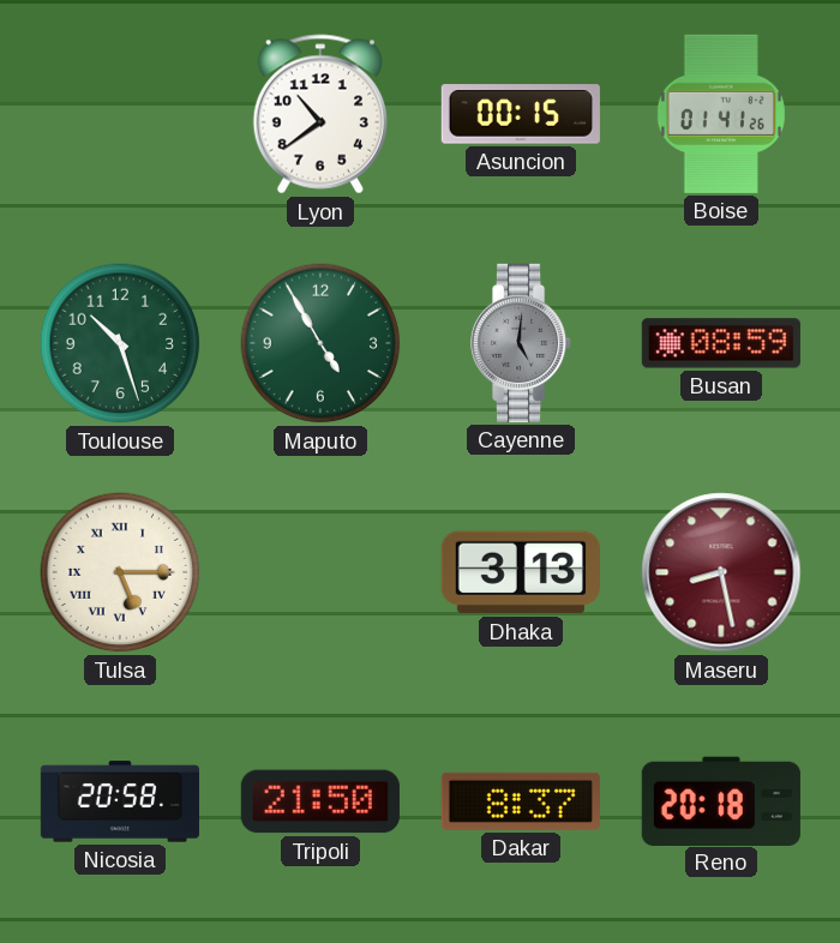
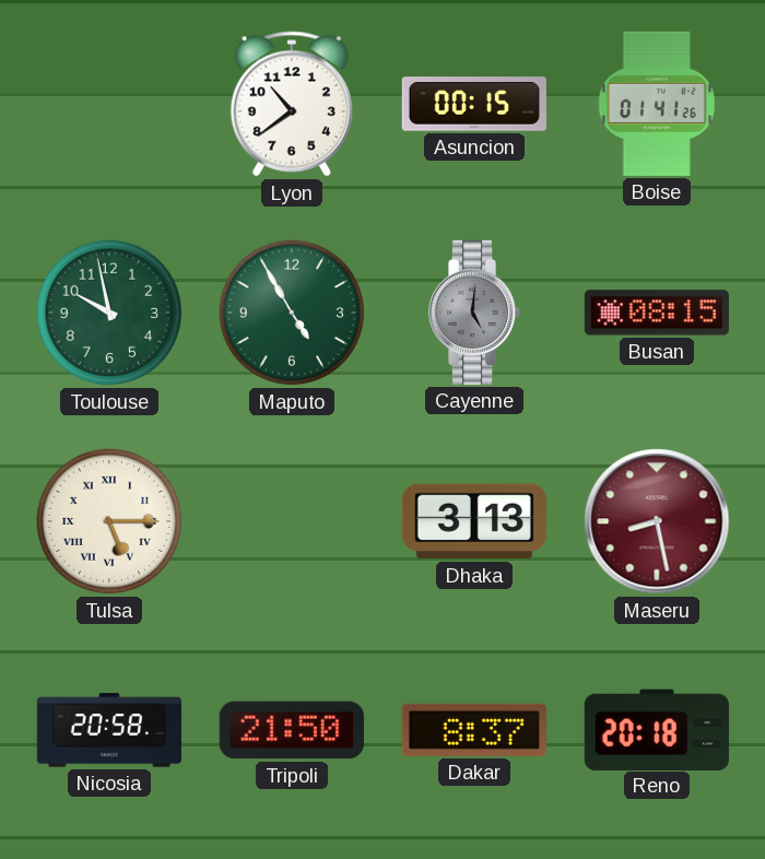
Toulouse: 10:27 -> 9:58 (109, 313)
Busan: 08:59 -> 08:15 (657, 313)
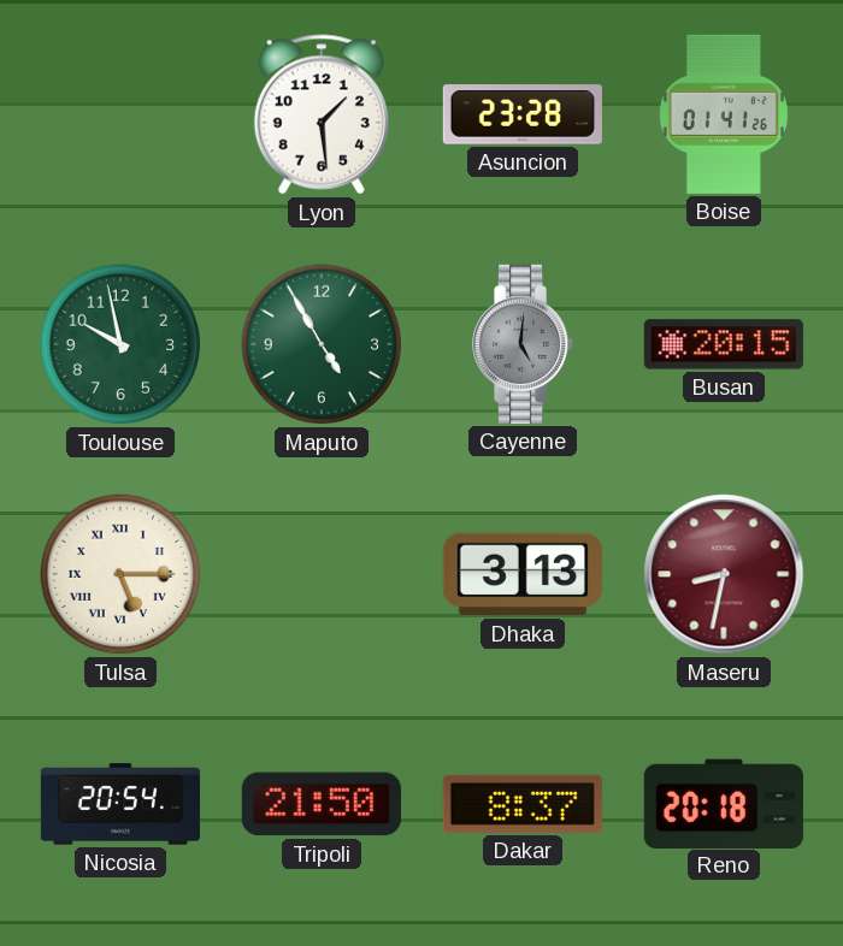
Lyon: 10:39 -> 1:29 (322, 114)
Asuncion: 00:15 -> 23:28 (523, 114)
Busan: 08:15 -> 20:15 (724, 344)
Maseru: 8:28 -> 8:32 (724, 574)
Nicosia: 20:58 -> 20:54 (120, 804)
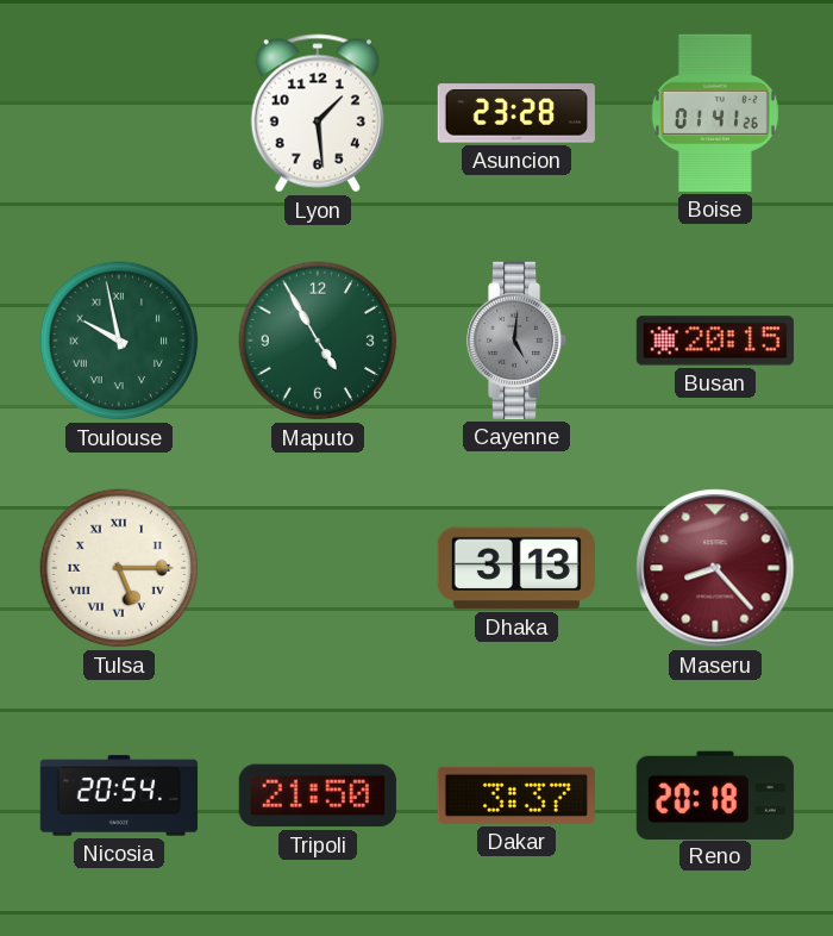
Toulouse numerals: Arabic -> Roman (119, 341)
Maseru: 8:32 -> 8:23 (715, 568)
Dakar: 8:37 -> 3:37 (516, 795)
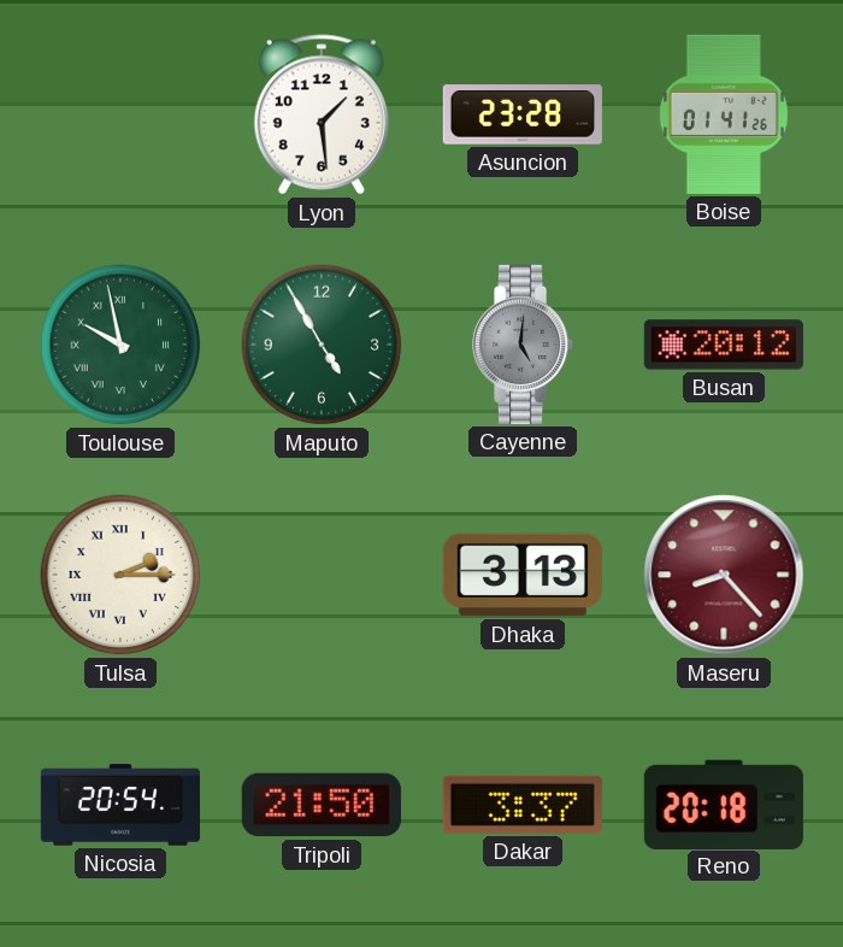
Busan: 20:15 -> 20:12 (724, 345)
Tulsa: 5:15 -> 2:15 (120, 575)
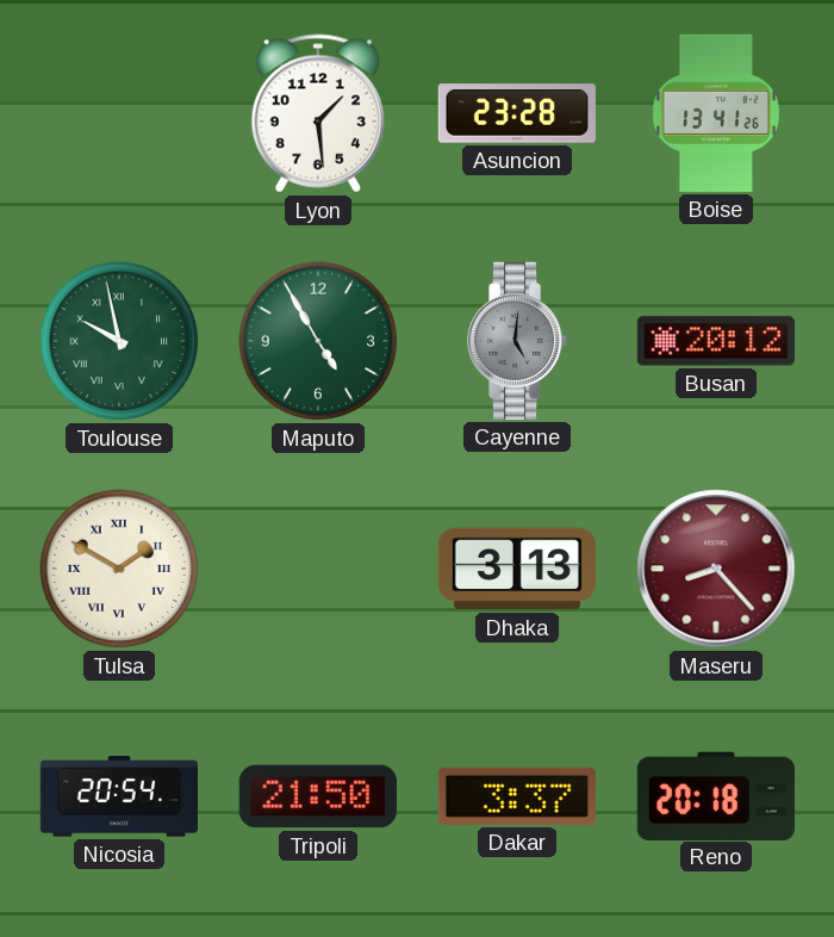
Boise: 01:41 -> 13:41 (716, 113)
Tulsa: 2:15 -> 1:50 (119, 569)
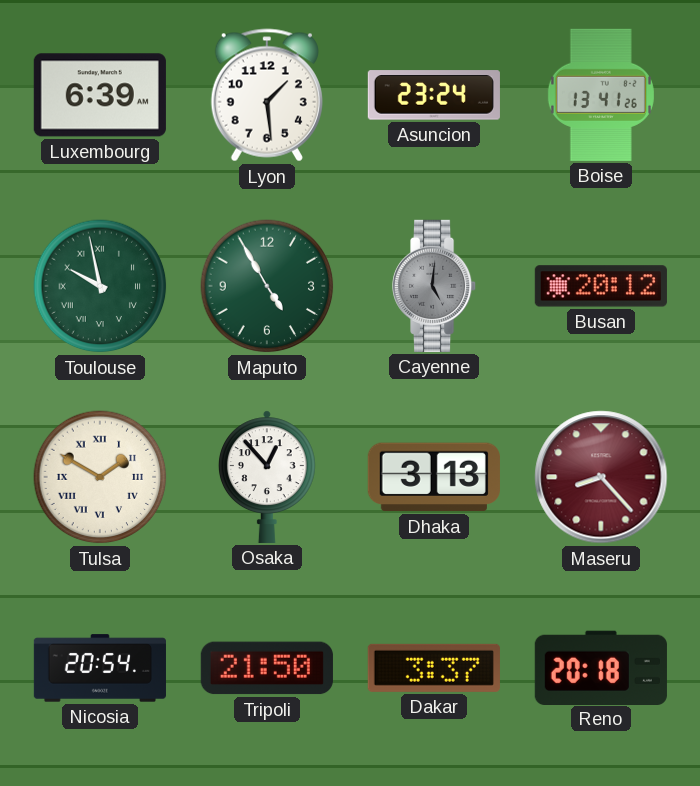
Luxembourg: none -> 6:39 (100, 95)
Asuncion: 23:28 -> 23:24 (434, 95)
Osaka: none -> 12:53 (267, 477)
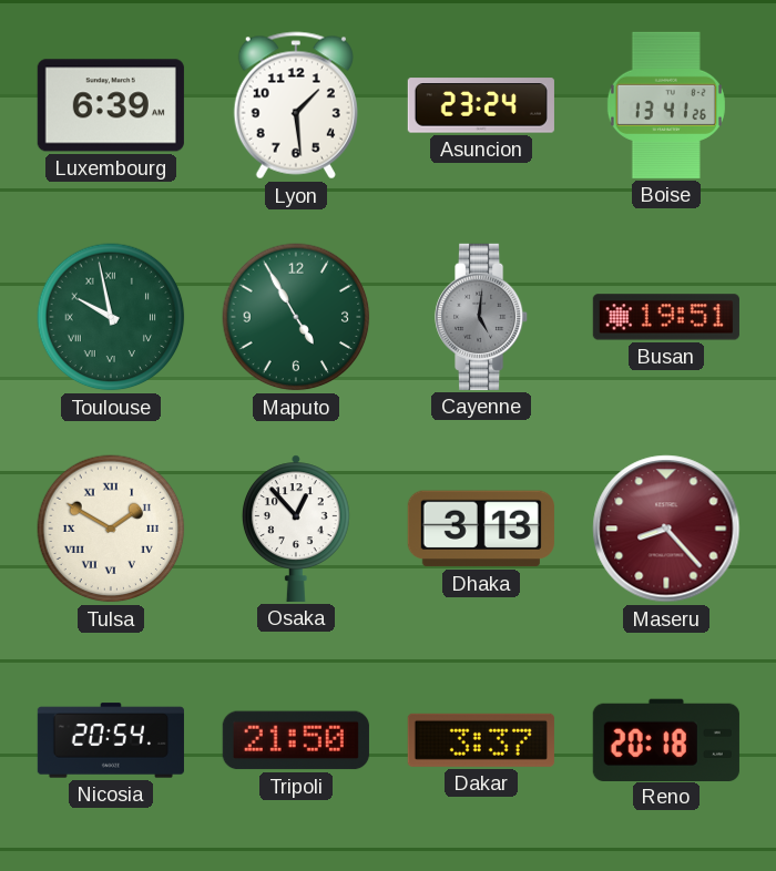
Busan: 20:12 -> 19:51 (666, 317)
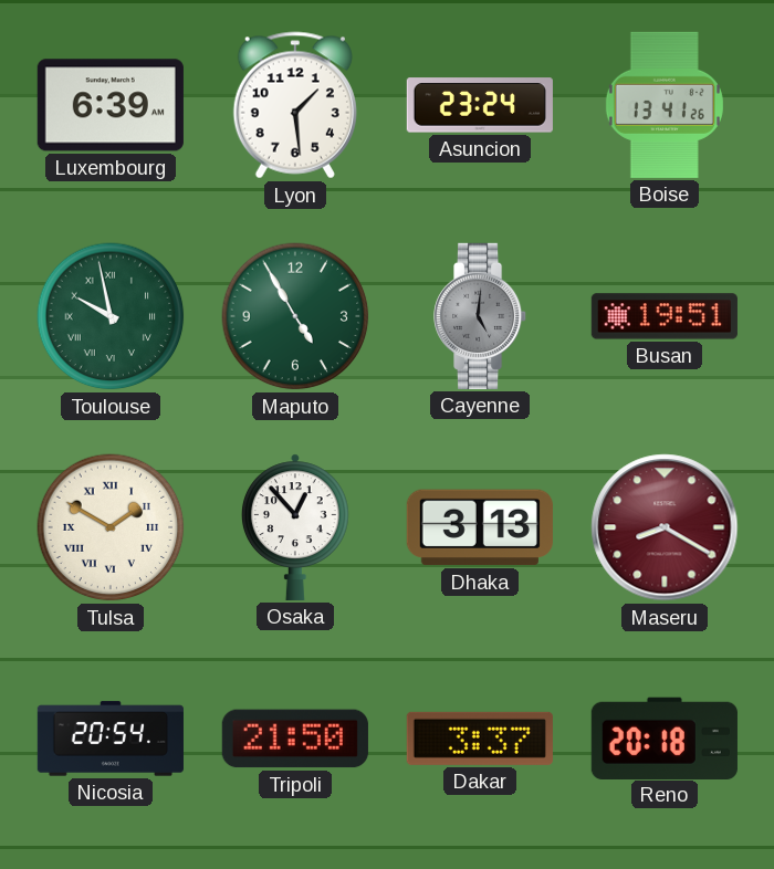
Maseru: 8:23 -> 8:20 (665, 527)
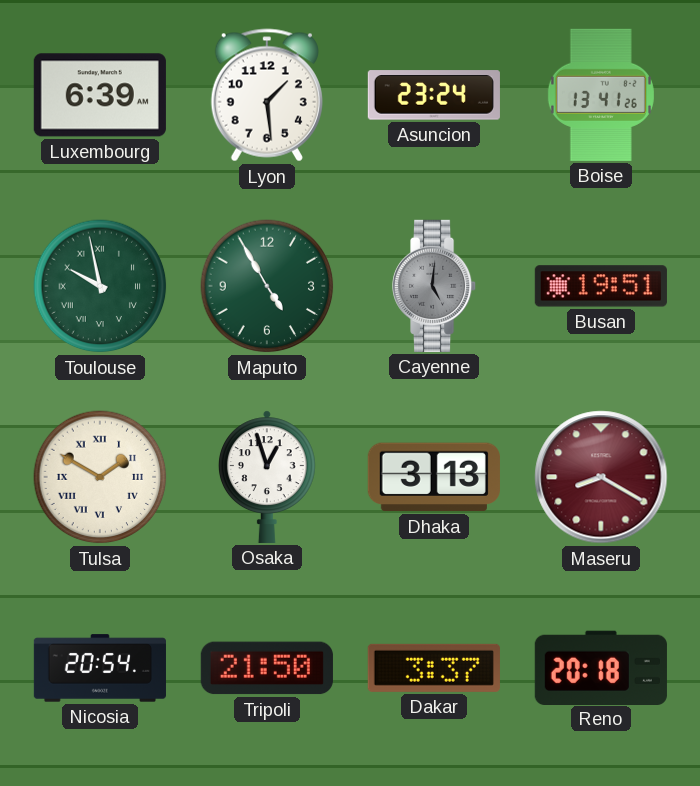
Osaka: 12:53 -> 12:57 (267, 477)
